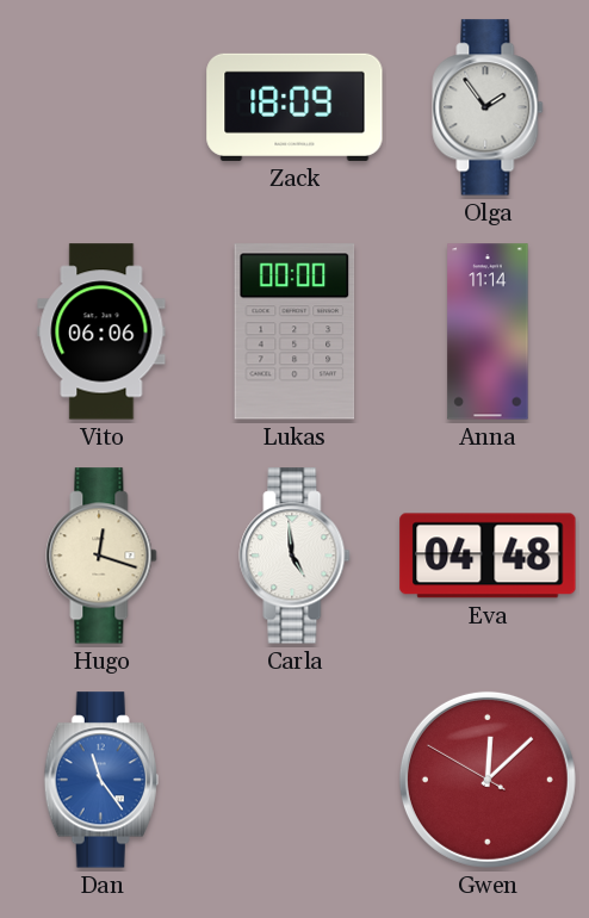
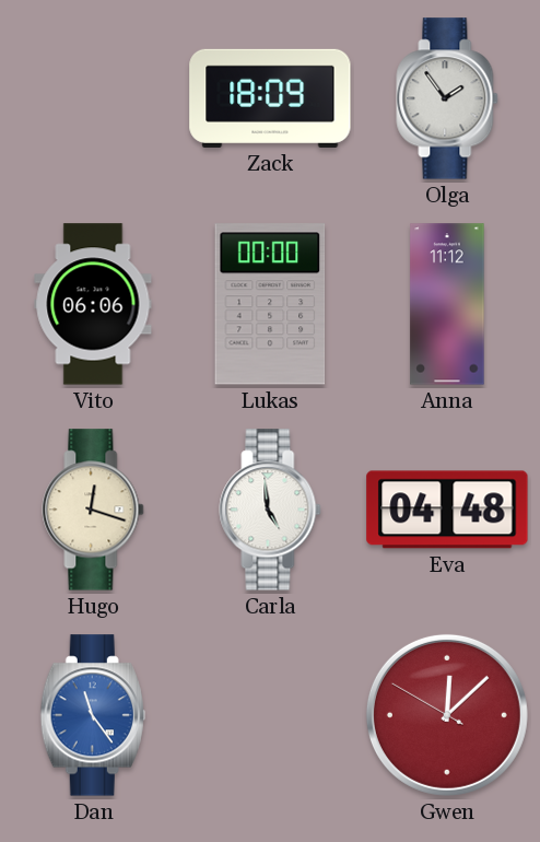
Anna: 11:14 -> 11:12 (447, 304)
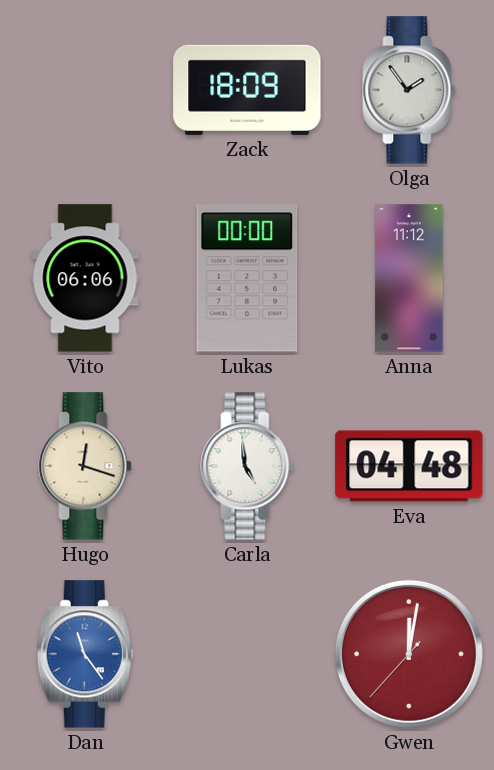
Gwen: 12:07 -> 12:01 (409, 654)
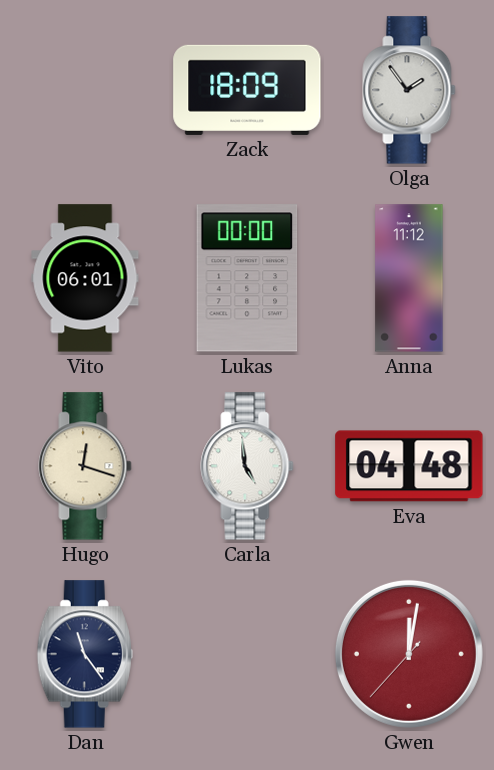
Vito: 06:06 -> 06:01 (85, 278)
Dan dial: blue -> navy (85, 654)
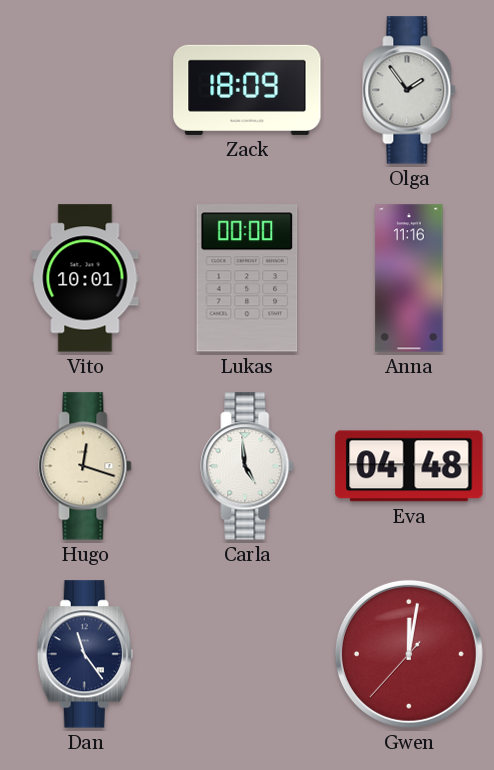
Vito: 06:01 -> 10:01 (85, 278)
Anna: 11:12 -> 11:16 (409, 278)
